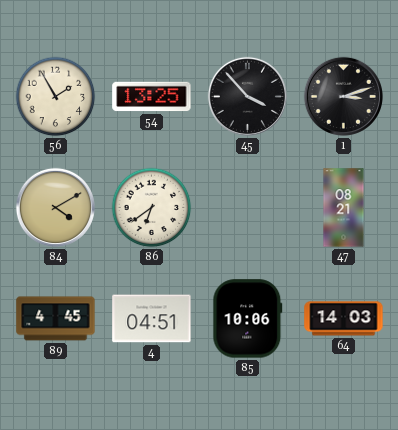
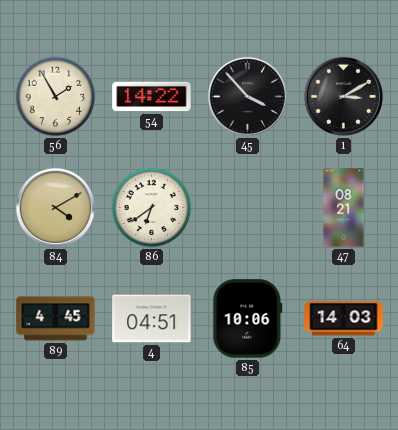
54: 13:25 -> 14:22 (152, 97)
1: 3:12 -> 3:10 (343, 96)
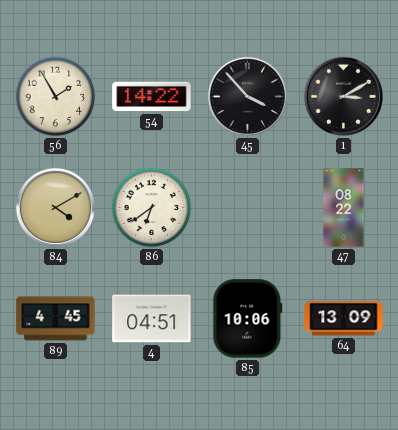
47: 08:21 -> 08:22 (344, 208)
64: 14:03 -> 13:09 (344, 319)
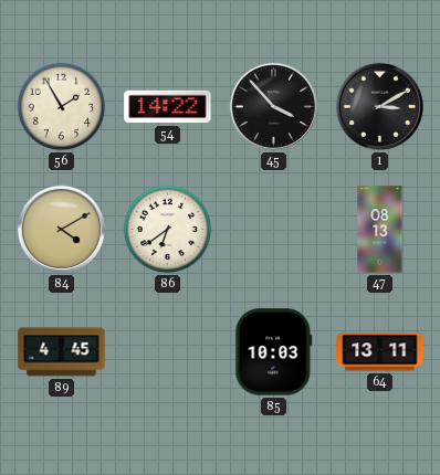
47: 08:22 -> 08:13 (380, 230)
4: 04:51 -> none (152, 319)
85: 10:06 -> 10:03 (274, 352)
64: 13:09 -> 13:11 (380, 352)
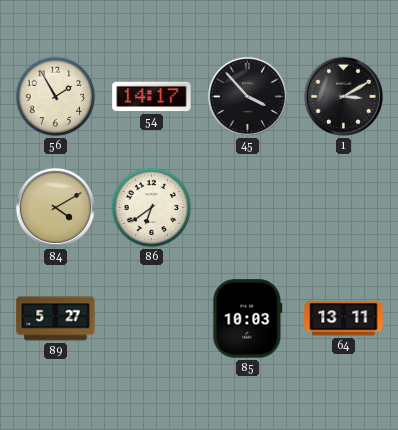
54: 14:22 -> 14:17 (152, 97)
47: 08:13 -> none (380, 230)
89: 4:45 -> 5:27 (56, 319)
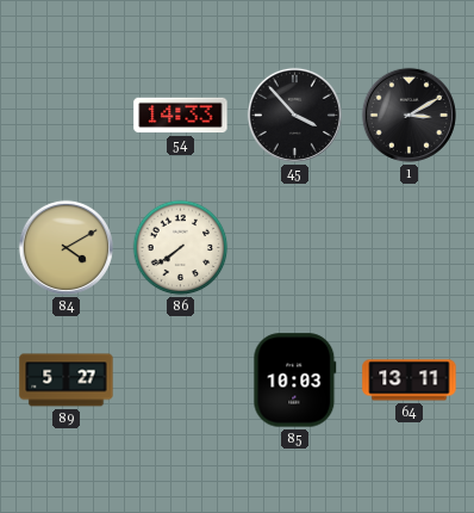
56: 1:55 -> none (56, 97)
54: 14:17 -> 14:33 (181, 116)
86: 6:39 -> 7:39 (181, 248)
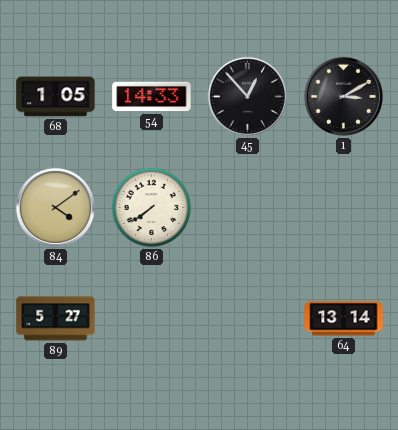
68: none -> 1:05 (56, 97)
45: 3:53 -> 12:53 (247, 96)
84: 4:10 -> 4:09 (55, 207)
85: 10:03 -> none (295, 381)
64: 13:11 -> 13:14 (344, 319)
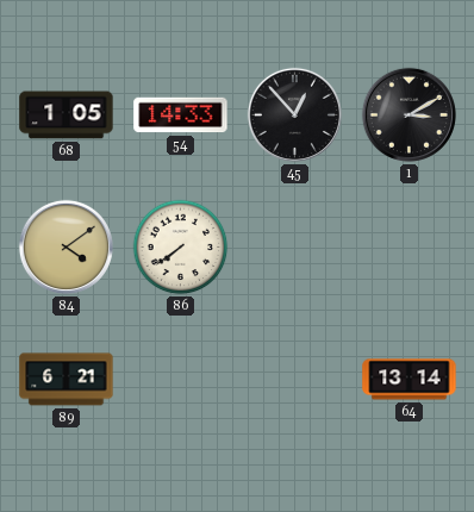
89: 5:27 -> 6:21 (67, 380)
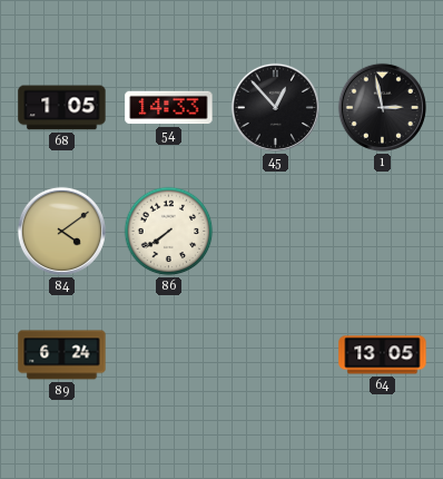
1: 3:10 -> 2:58 (382, 107)
89: 6:21 -> 6:24 (62, 355)
64: 13:14 -> 13:05 (383, 355)
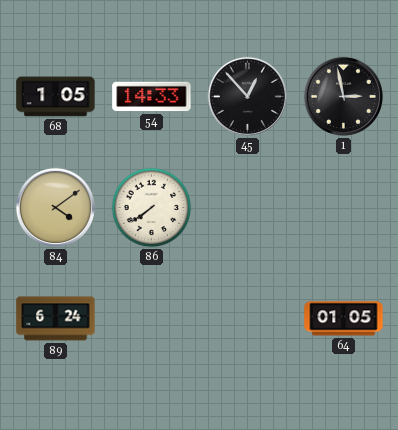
64: 13:05 -> 01:05 (344, 319)
